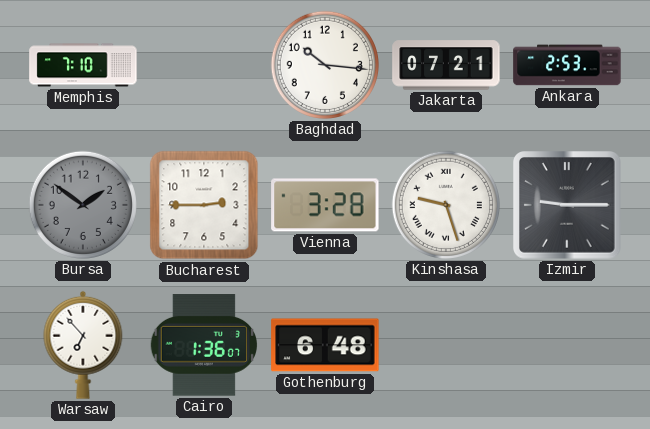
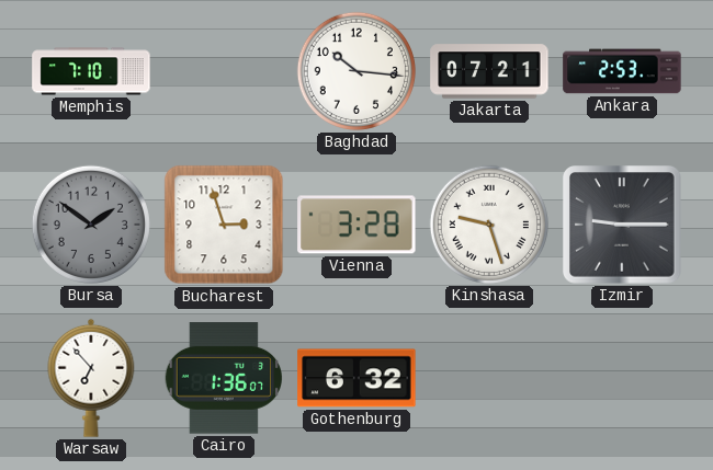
Bucharest: 2:45 -> 2:57 (224, 225)
Gothenburg: 6:48 -> 6:32 (356, 378)
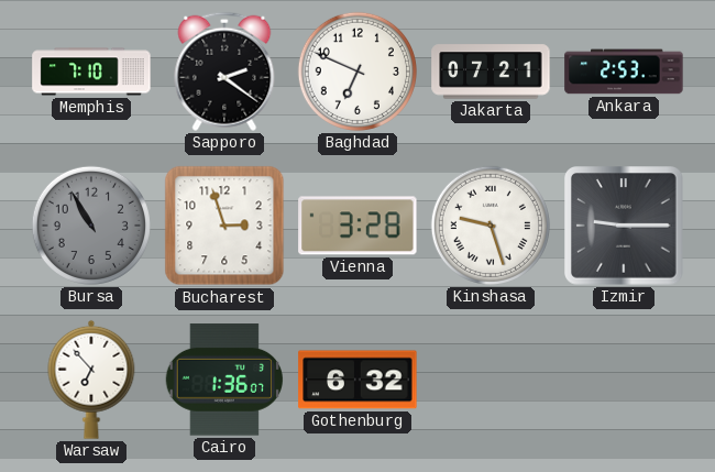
Sapporo: none -> 2:21 (224, 72)
Baghdad: 10:16 -> 6:49 (358, 72)
Bursa: 1:51 -> 10:55 (91, 226)
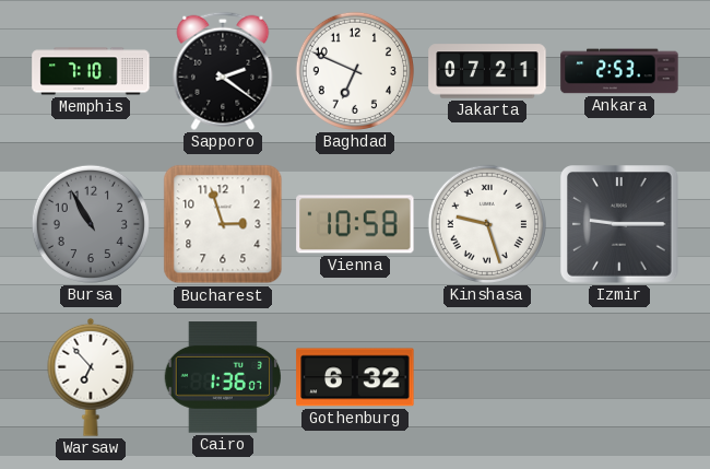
Vienna: 3:28 -> 10:58 (355, 224)
